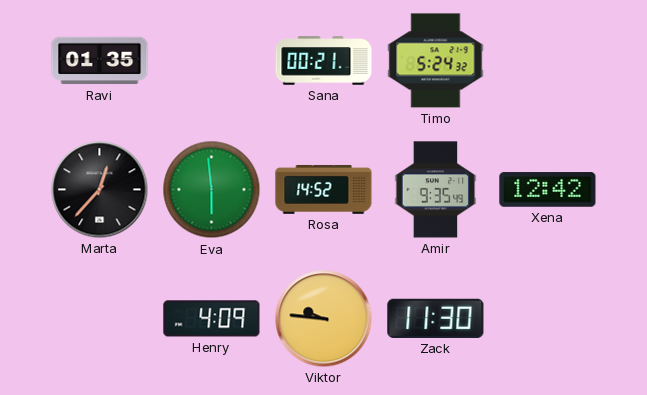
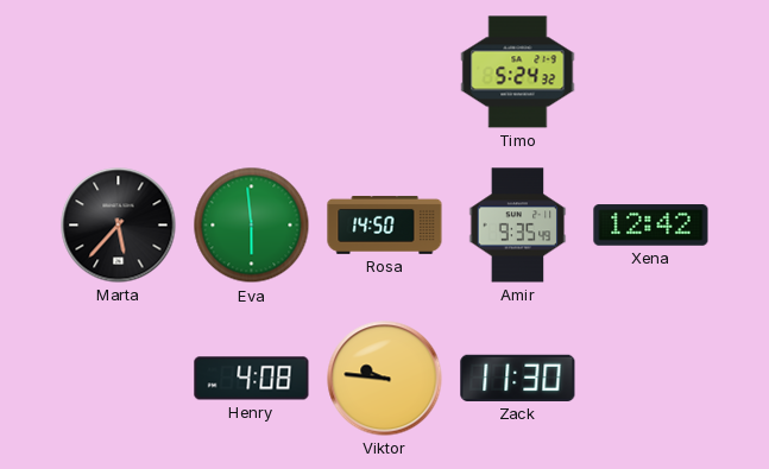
Ravi: 01:35 -> none (100, 61)
Sana: 00:21 -> none (324, 61)
Marta: 12:37 -> 5:37 (119, 226)
Rosa: 14:52 -> 14:50 (385, 224)
Henry: 4:09 -> 4:08 (252, 379)
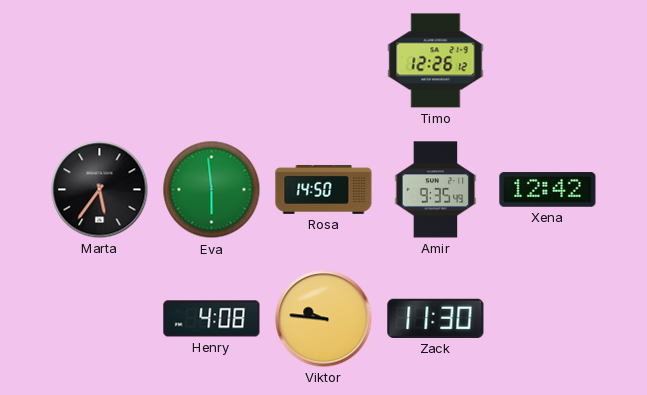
Timo: 5:24 -> 12:26 (436, 61)
Marta: 5:37 -> 5:36 (100, 190)
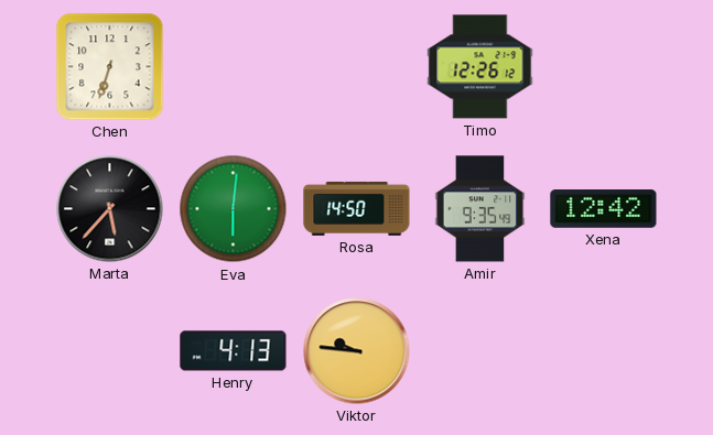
Chen: none -> 6:33 (110, 67)
Marta: 5:36 -> 5:37 (110, 209)
Eva: 5:59 -> 6:01 (234, 209)
Henry: 4:08 -> 4:13 (234, 351)
Zack: 11:30 -> none (436, 318)
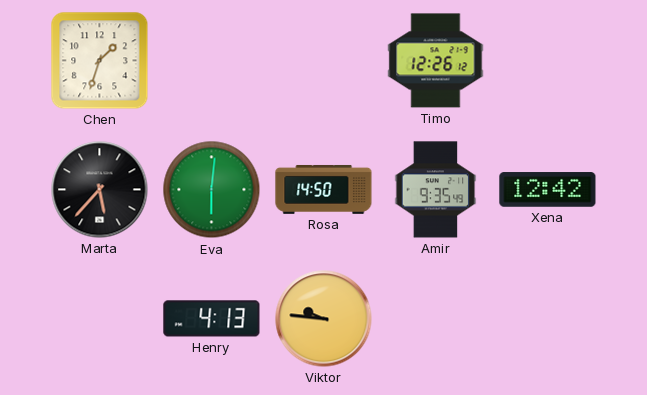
Chen: 6:33 -> 1:33 (100, 61)
